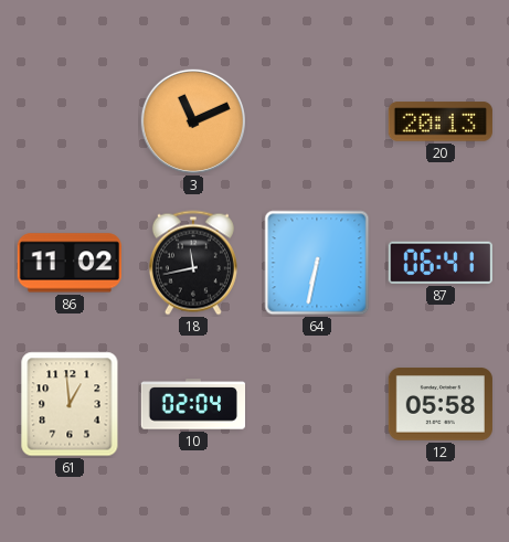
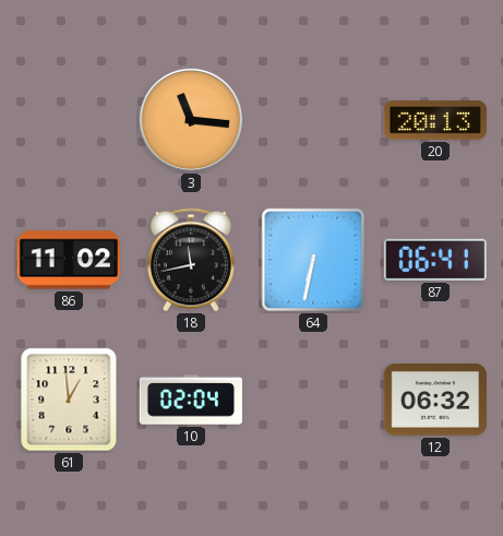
3: 11:11 -> 11:16 (191, 120)
12: 05:58 -> 06:32 (435, 400)
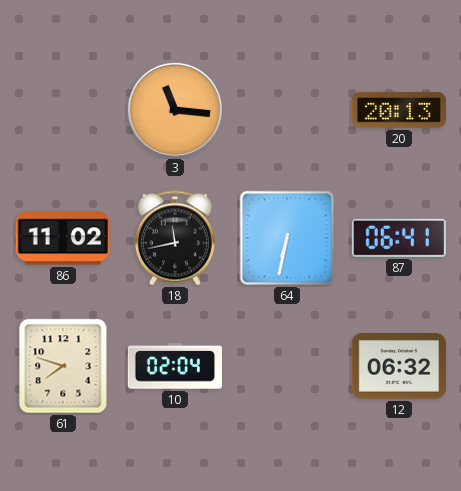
61: 12:59 -> 7:48 (63, 366)
